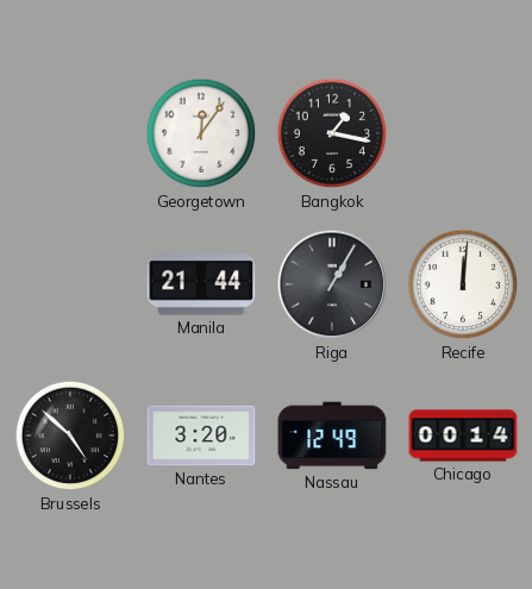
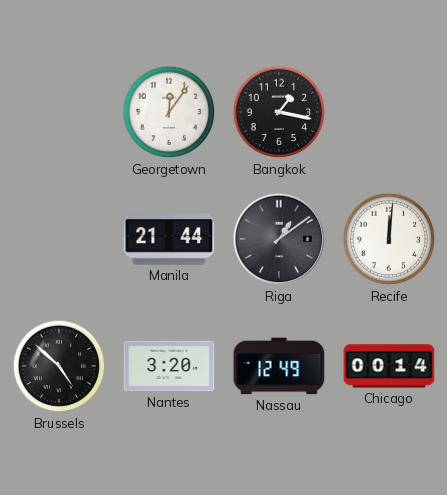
Riga: 1:05 -> 1:09 (279, 239)
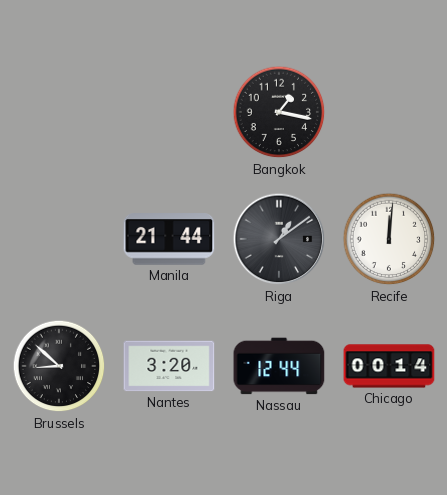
Georgetown: 12:06 -> none (169, 112)
Brussels: 4:52 -> 8:52 (59, 366)
Nassau: 12:49 -> 12:44 (279, 366)
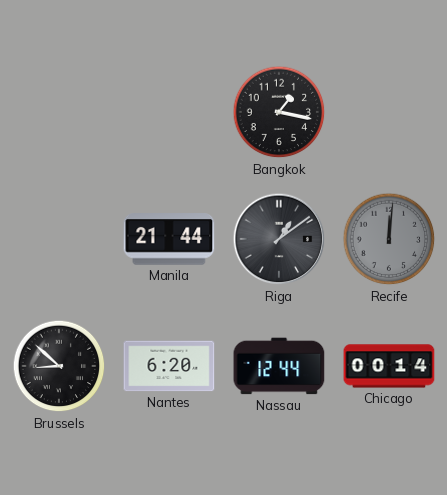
Recife dial: white -> grey (389, 239)
Nantes: 3:20 -> 6:20 (169, 366)
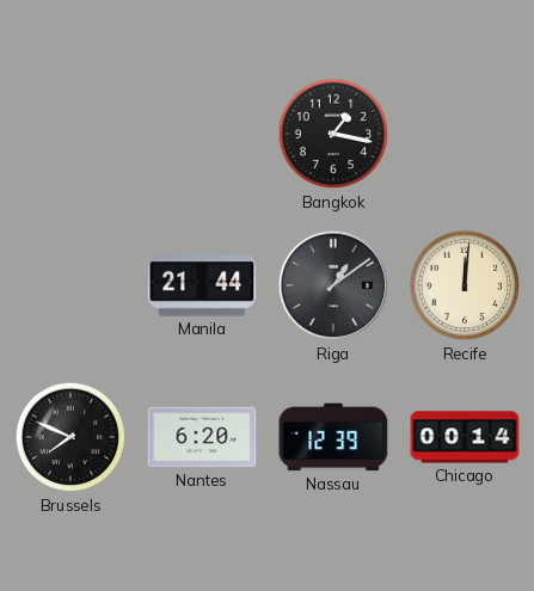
Recife dial: grey -> cream (465, 285)
Brussels: 8:52 -> 7:49 (70, 437)
Nassau: 12:44 -> 12:39 (333, 437)
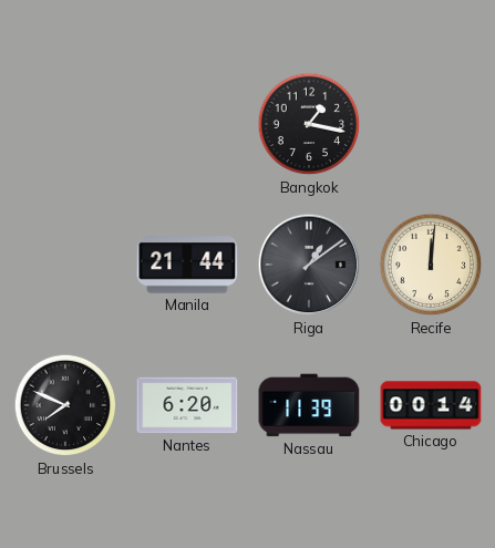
Nassau: 12:39 -> 11:39 (309, 405)
